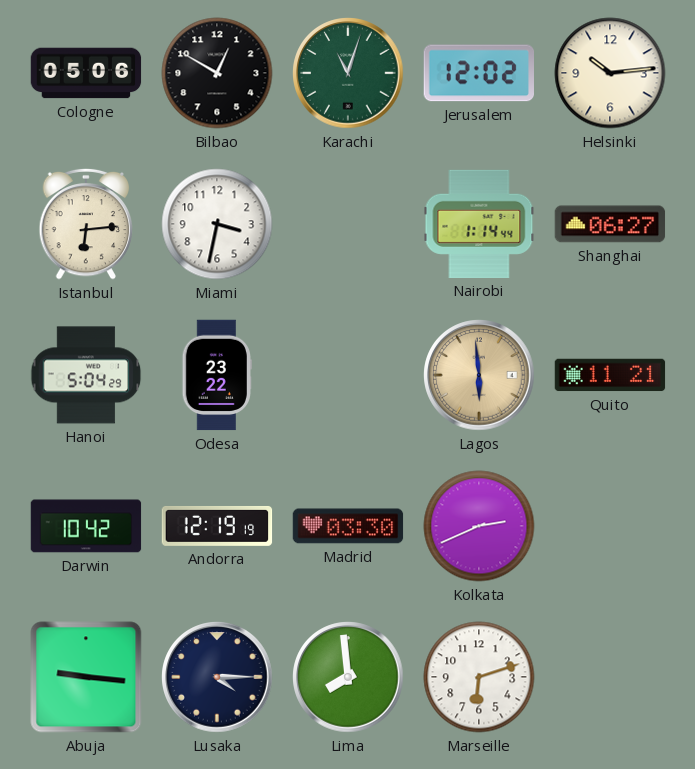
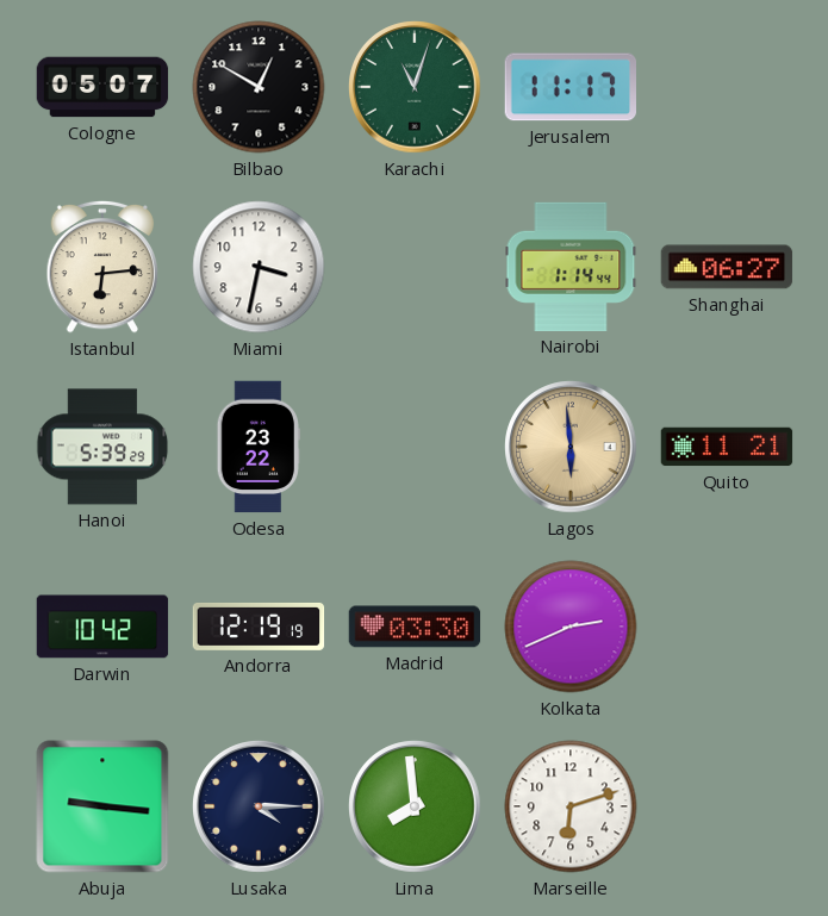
Cologne: 05:06 -> 05:07 (102, 87)
Jerusalem: 12:02 -> 11:17 (569, 87)
Helsinki: 10:14 -> none (610, 73)
Hanoi: 5:04 -> 5:39 (102, 447)
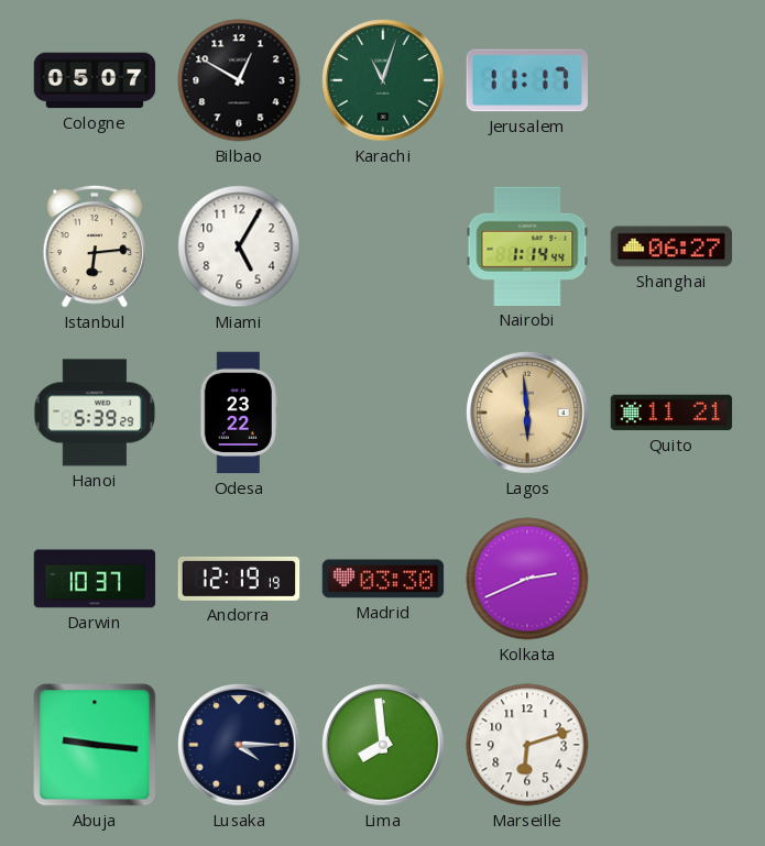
Miami: 3:32 -> 5:05 (239, 246)
Darwin: 10:42 -> 10:37 (95, 579)
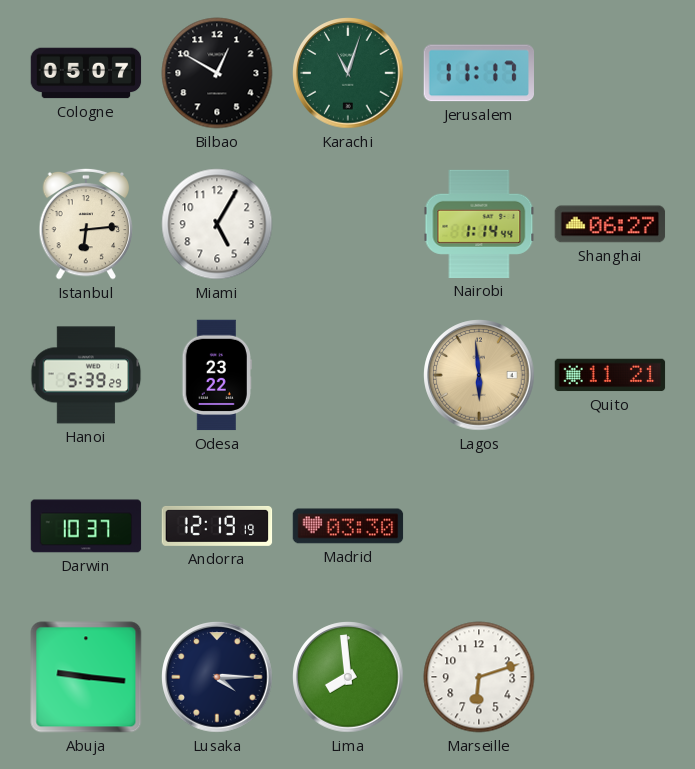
Kolkata: 2:41 -> none (527, 579)
